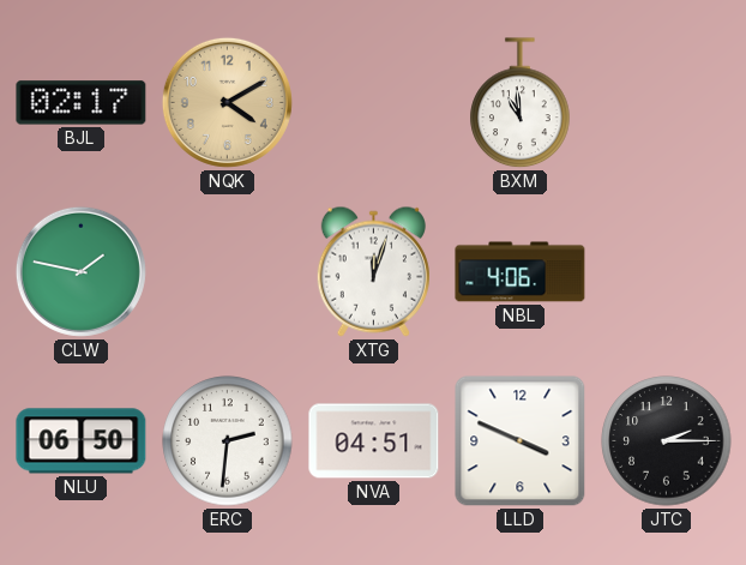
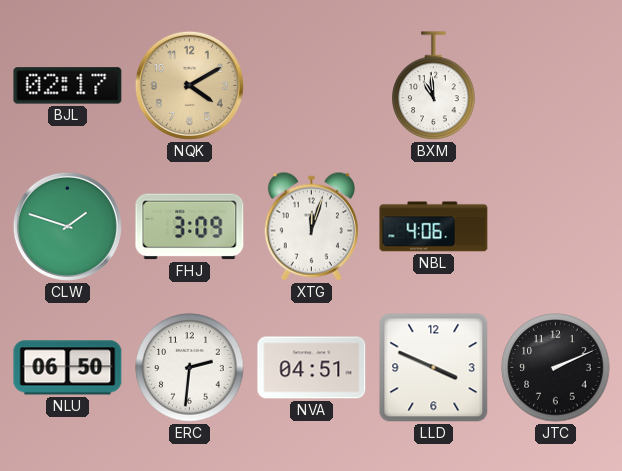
CLW: 1:47 -> 1:48 (67, 226)
FHJ: none -> 3:09 (190, 227)
JTC: 2:15 -> 2:11 (556, 368)
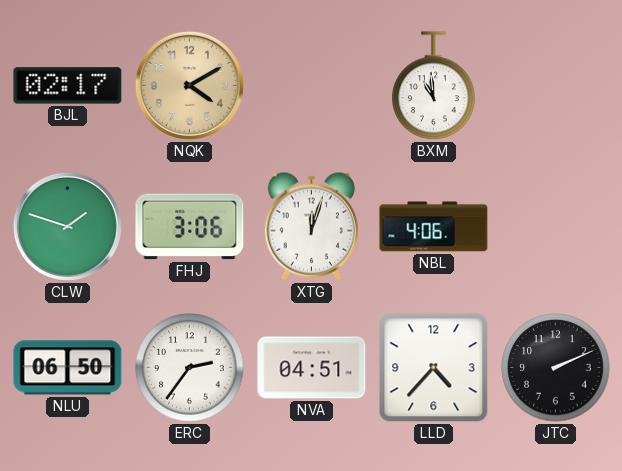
FHJ: 3:09 -> 3:06 (190, 227)
ERC: 2:31 -> 2:36 (190, 368)
LLD: 3:49 -> 4:37 (434, 368)
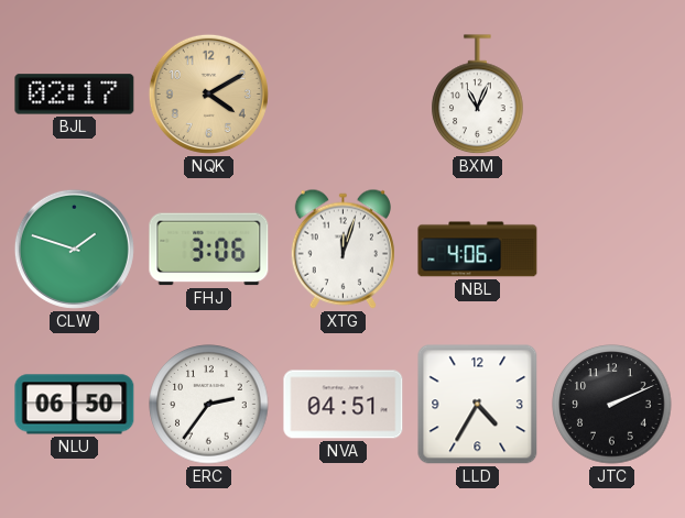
BXM: 10:59 -> 11:04 (478, 95)
LLD: 4:37 -> 4:35 (478, 405)
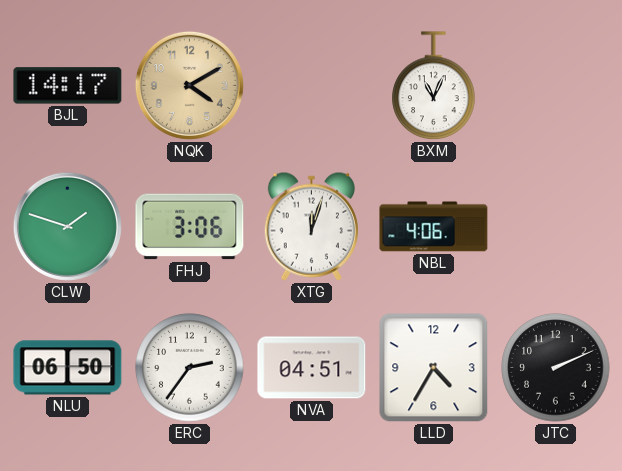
BJL: 02:17 -> 14:17 (68, 86)
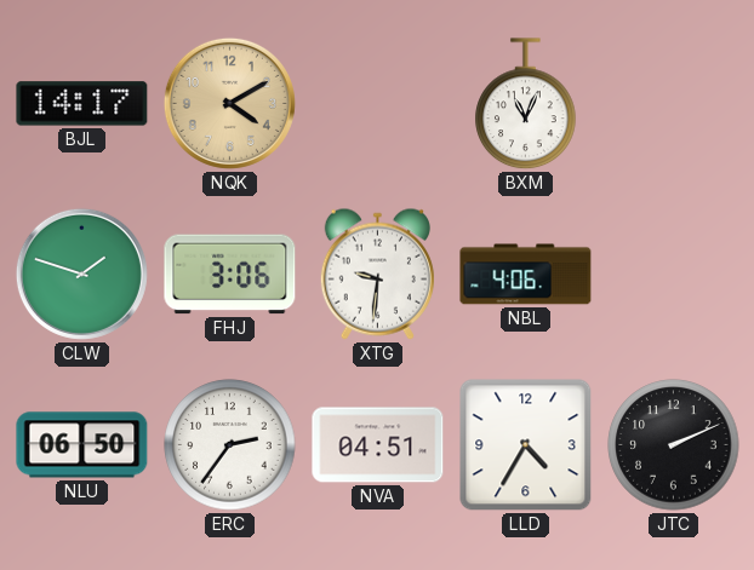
XTG: 12:03 -> 9:31 (377, 274)
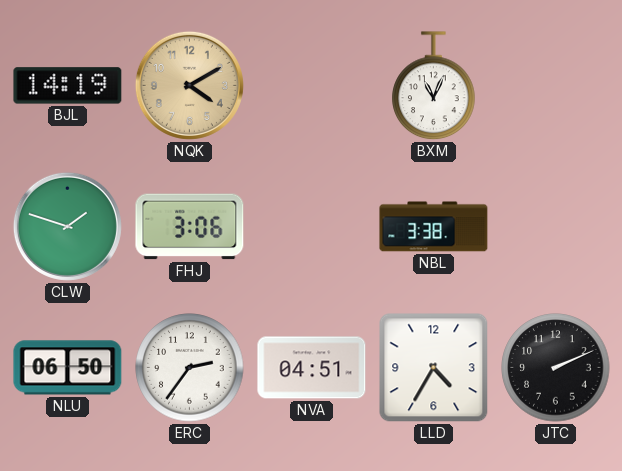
BJL: 14:17 -> 14:19 (68, 86)
XTG: 9:31 -> none (377, 274)
NBL: 4:06 -> 3:38 (434, 227)
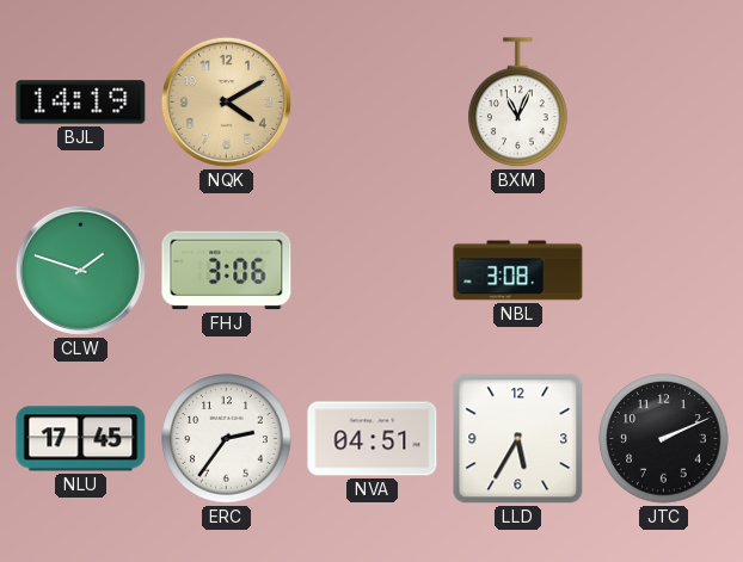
NBL: 3:38 -> 3:08 (518, 271)
NLU: 06:50 -> 17:45 (81, 439)
LLD: 4:35 -> 5:35 (518, 439)
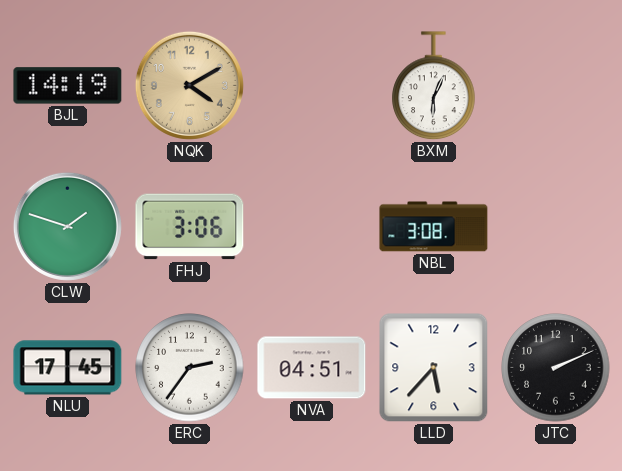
BXM: 11:04 -> 6:04 (434, 86)
LLD: 5:35 -> 5:37 (434, 368)
